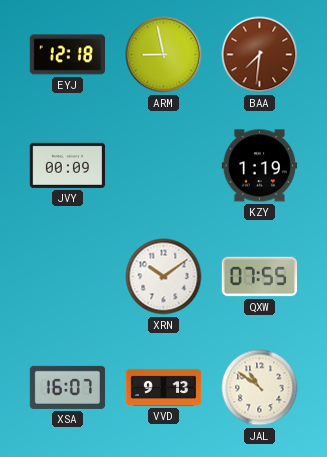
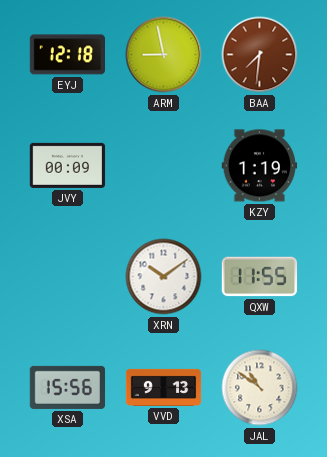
QXW: 07:55 -> 11:55 (260, 277)
XSA: 16:07 -> 15:56 (68, 387)
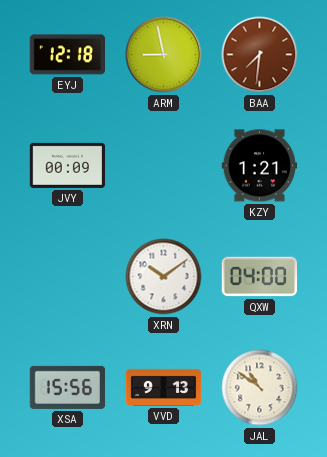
KZY: 1:19 -> 1:21 (260, 166)
QXW: 11:55 -> 04:00 (260, 277)
